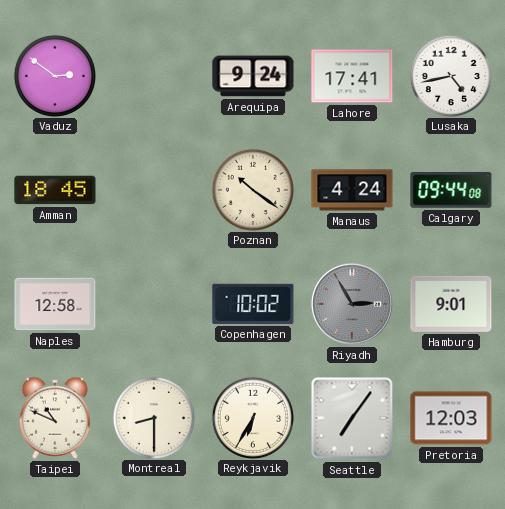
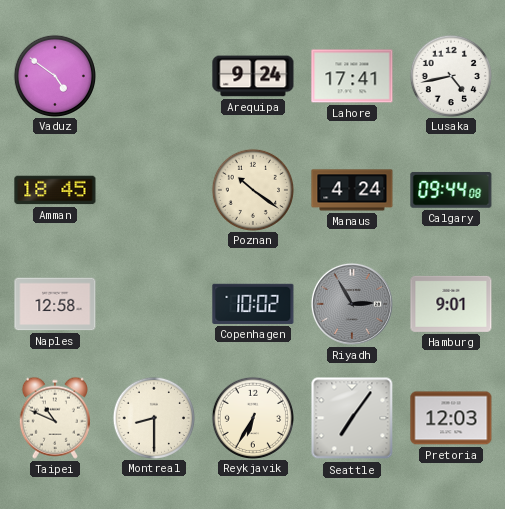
Vaduz: 2:51 -> 4:51 (54, 75)
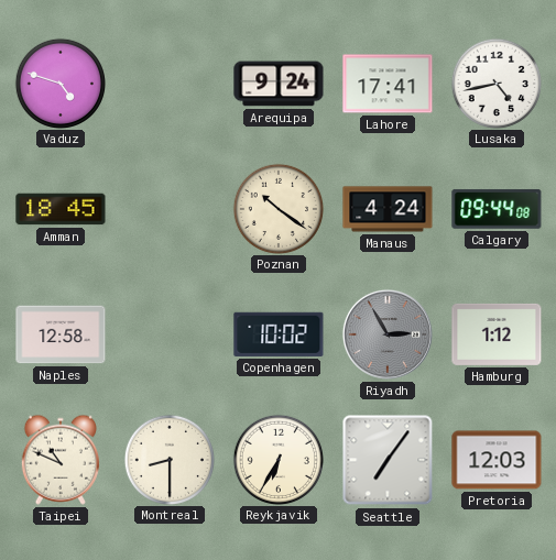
Vaduz: 4:51 -> 4:48 (59, 83)
Hamburg: 9:01 -> 1:12 (497, 334)
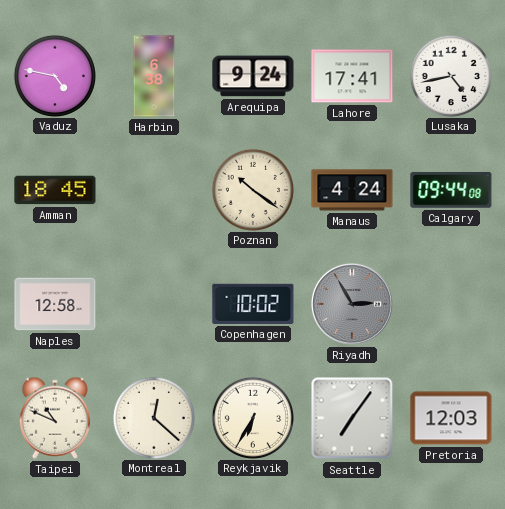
Vaduz: 4:48 -> 4:47 (54, 75)
Harbin: none -> 6:38 (154, 76)
Hamburg: 1:12 -> none (497, 334)
Montreal: 8:30 -> 12:22 (153, 417)
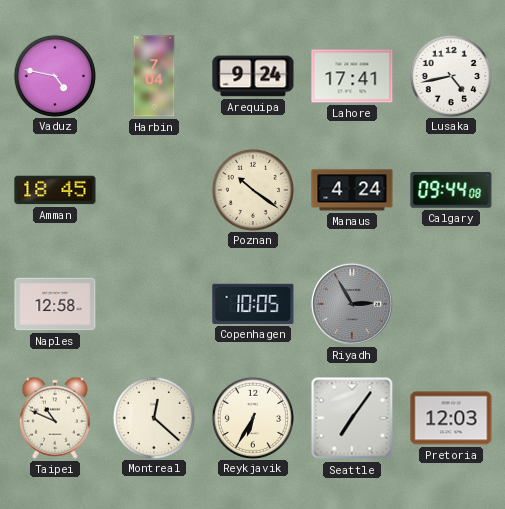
Harbin: 6:38 -> 7:04 (154, 76)
Copenhagen: 10:02 -> 10:05 (253, 304)
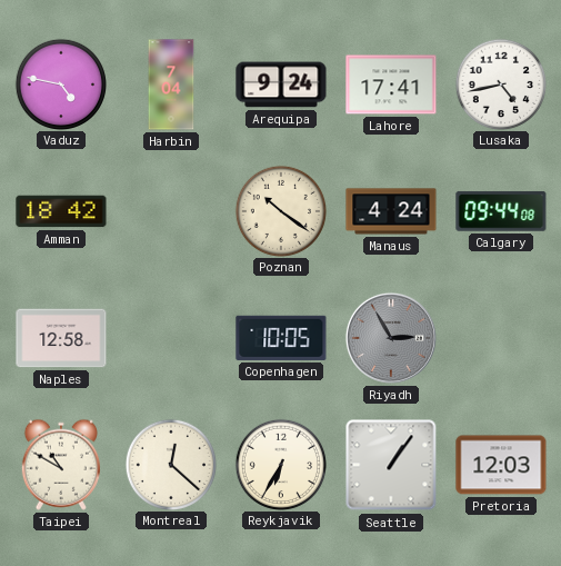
Amman: 18:45 -> 18:42 (61, 211)
Taipei: 10:49 -> 10:50 (61, 465)
Seattle: 7:06 -> 1:06 (391, 465)
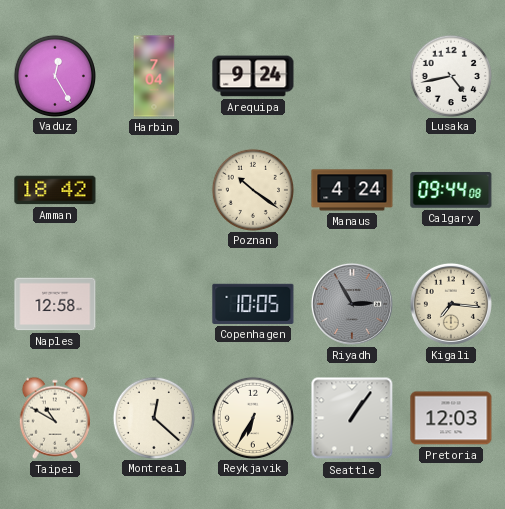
Vaduz: 4:47 -> 12:25 (54, 75)
Lahore: 17:41 -> none (391, 85)
Kigali: none -> 7:16 (451, 304)
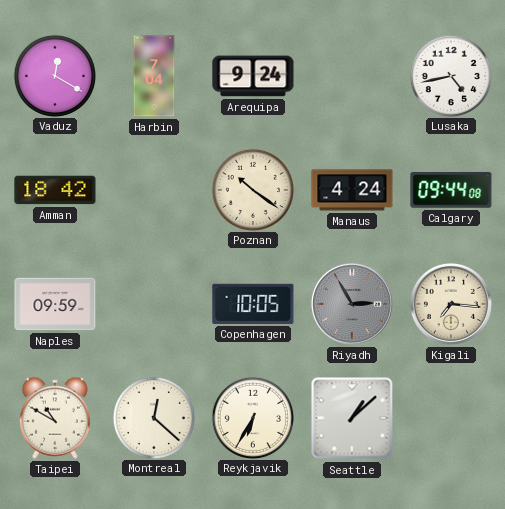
Vaduz: 12:25 -> 12:20 (54, 75)
Naples: 12:58 -> 09:59 (55, 304)
Seattle: 1:06 -> 1:08 (352, 418)
Pretoria: 12:03 -> none (451, 418)
